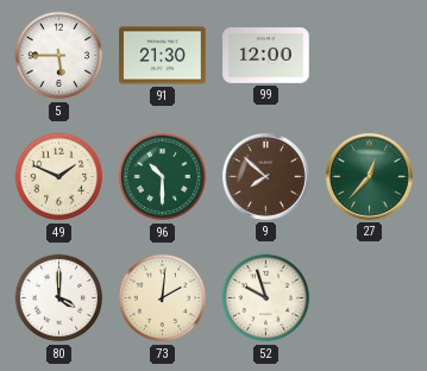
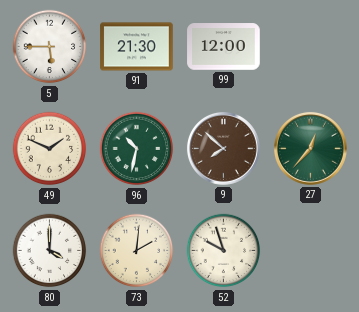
96: 10:30 -> 10:32 (137, 149)
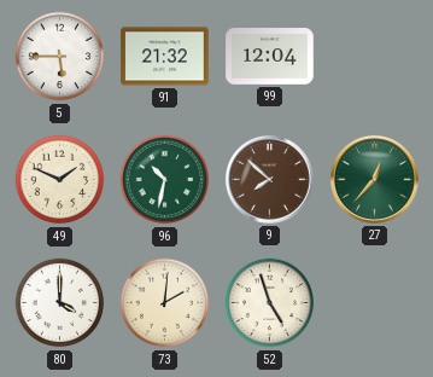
91: 21:30 -> 21:32 (165, 57)
99: 12:00 -> 12:04 (270, 57)
52: 9:57 -> 4:57 (270, 303)
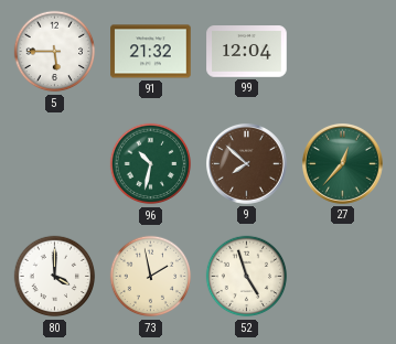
49: 1:49 -> none (60, 180)
73: 2:01 -> 1:58 (151, 277)
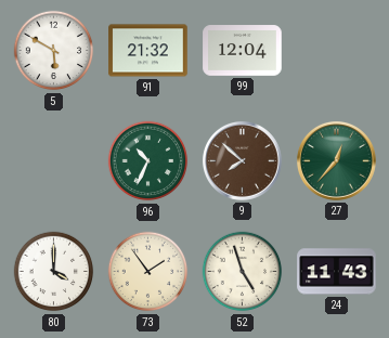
5: 5:45 -> 5:50 (54, 51)
96: 10:32 -> 10:34 (148, 161)
73: 1:58 -> 1:54 (148, 272)
24: none -> 11:43 (337, 272)
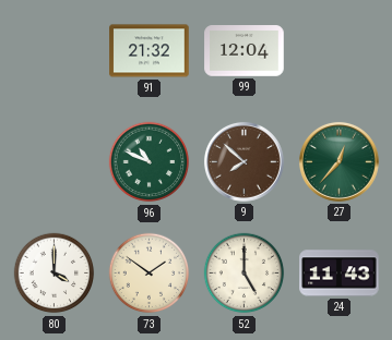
5: 5:50 -> none (54, 51)
96: 10:34 -> 10:49 (150, 162)
73: 1:54 -> 1:51 (150, 274)
52: 4:57 -> 5:00 (245, 274)
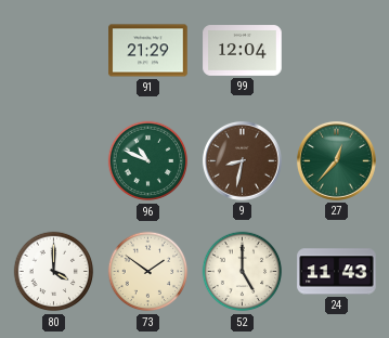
91: 21:32 -> 21:29 (148, 51)
9: 7:52 -> 8:32 (242, 160)
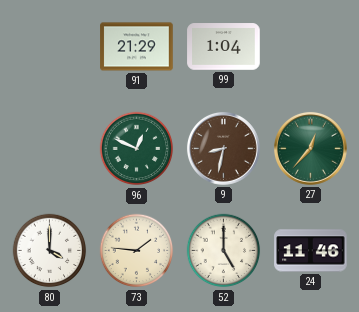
99: 12:04 -> 1:04 (224, 47)
96: 10:49 -> 12:49 (137, 149)
73: 1:51 -> 1:46 (137, 251)
24: 11:43 -> 11:46 (311, 251)
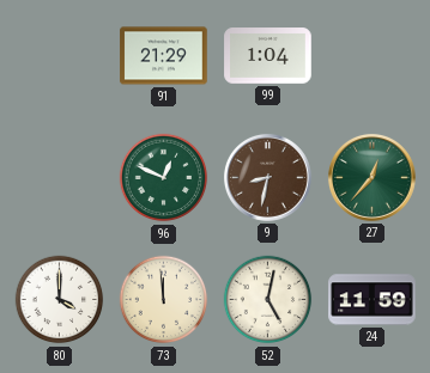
73: 1:46 -> 11:59 (164, 300)
52: 5:00 -> 5:02 (268, 300)
24: 11:46 -> 11:59 (373, 300)
